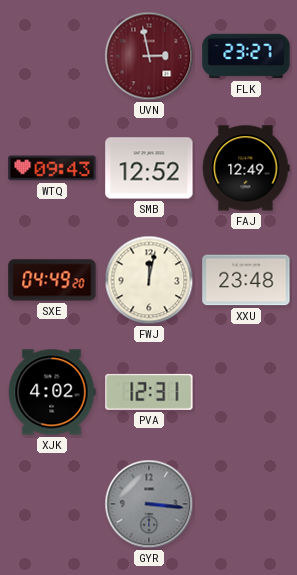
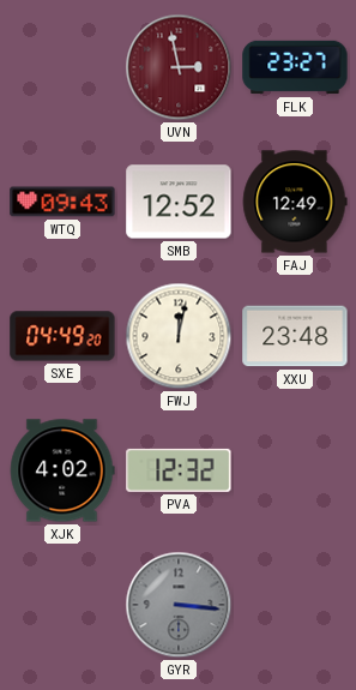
PVA: 12:31 -> 12:32 (179, 470)
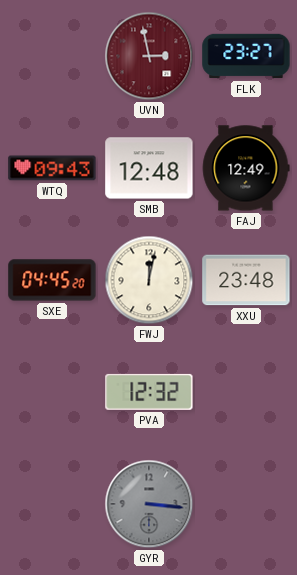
SMB: 12:52 -> 12:48 (149, 168)
SXE: 04:49 -> 04:45 (52, 280)
XJK: 4:02 -> none (62, 470)
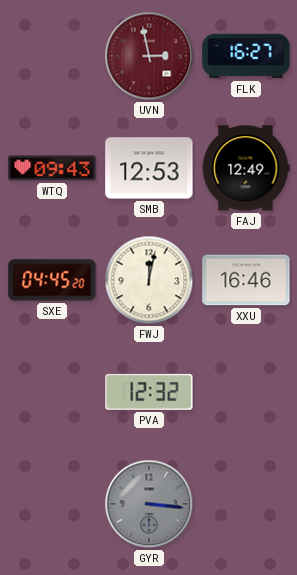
FLK: 23:27 -> 16:27 (246, 56)
SMB: 12:48 -> 12:53 (149, 168)
XXU: 23:48 -> 16:46 (246, 280)
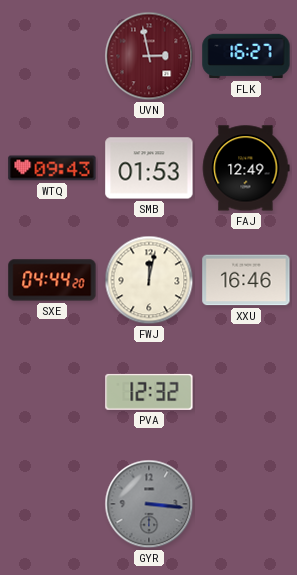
SMB: 12:53 -> 01:53 (149, 168)
SXE: 04:45 -> 04:44 (52, 280)
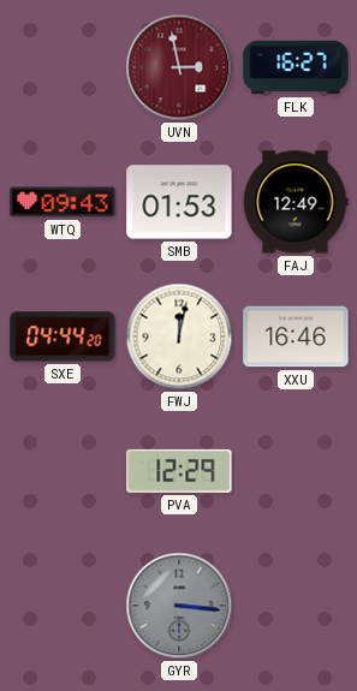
PVA: 12:32 -> 12:29 (179, 471)
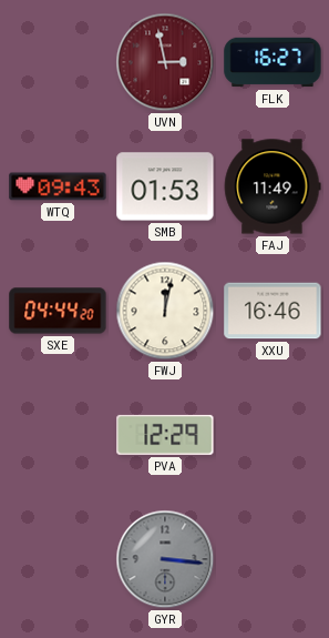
FAJ: 12:49 -> 11:49 (273, 186)
